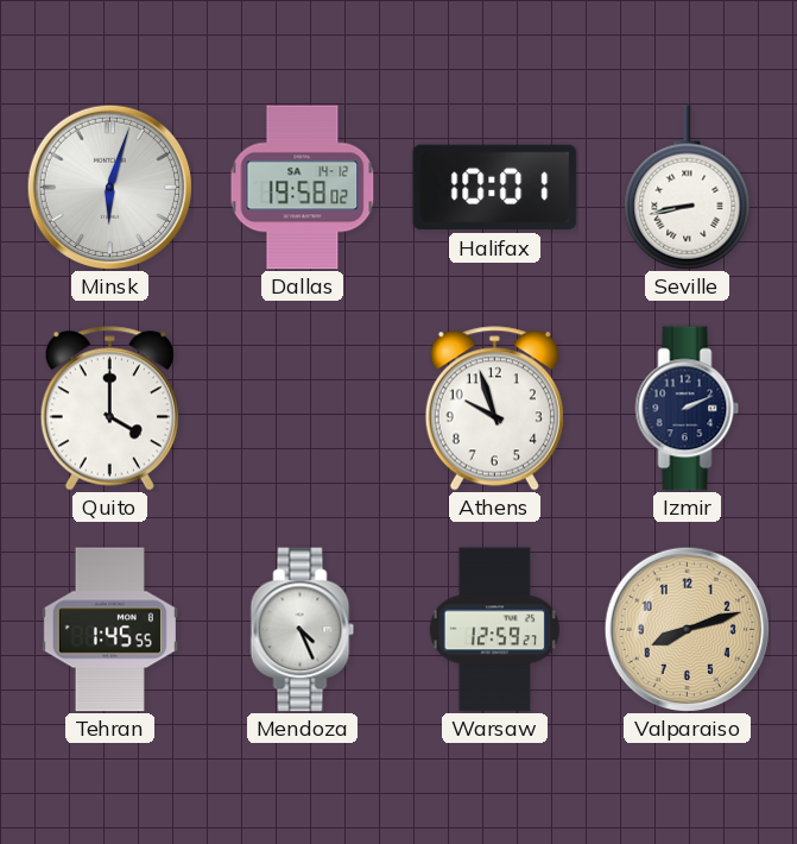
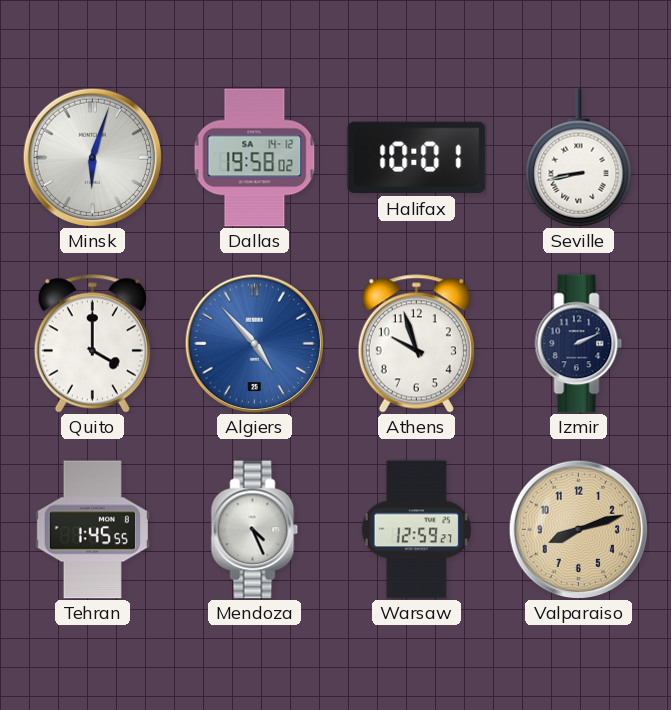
Algiers: none -> 4:53 (254, 343)
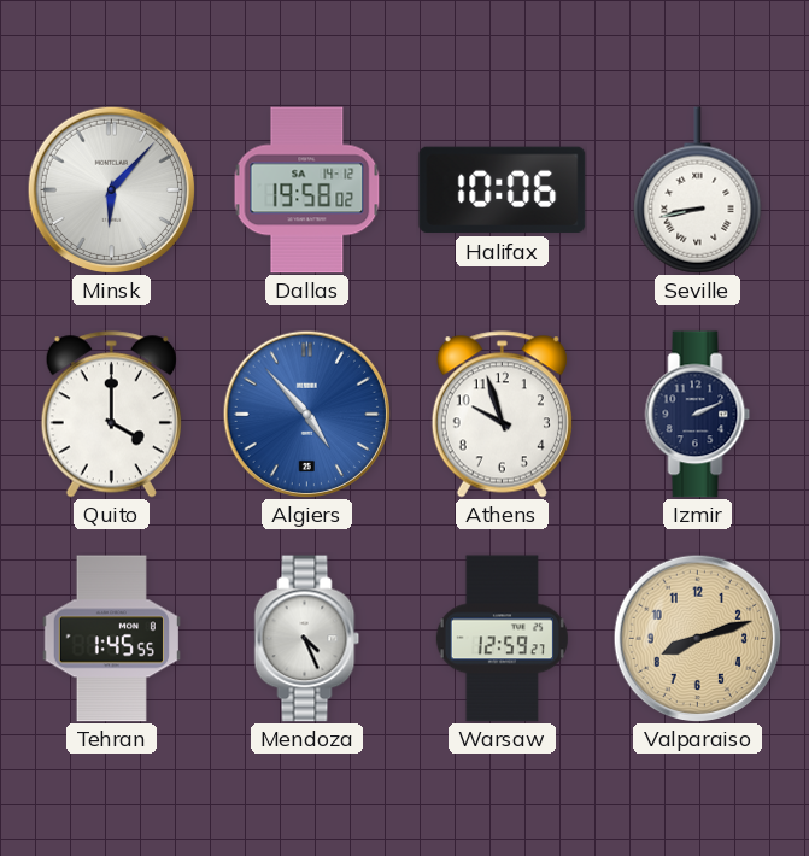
Minsk: 6:03 -> 6:07 (111, 189)
Halifax: 10:01 -> 10:06 (503, 190)
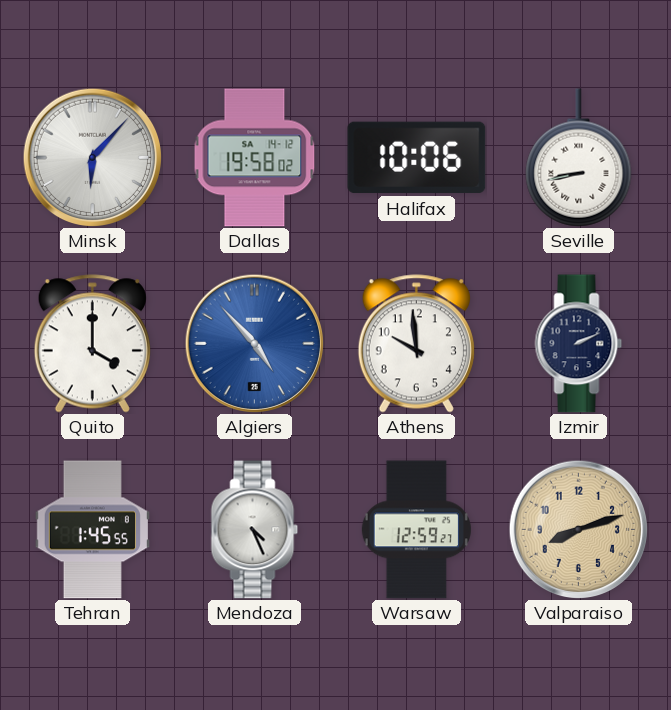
Athens: 9:57 -> 9:59 (416, 344)
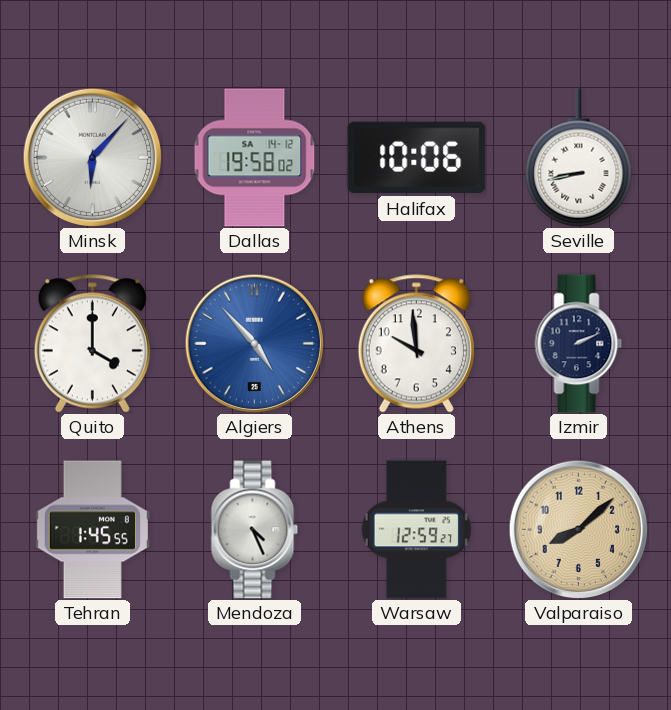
Valparaiso: 8:12 -> 8:08 (578, 529)
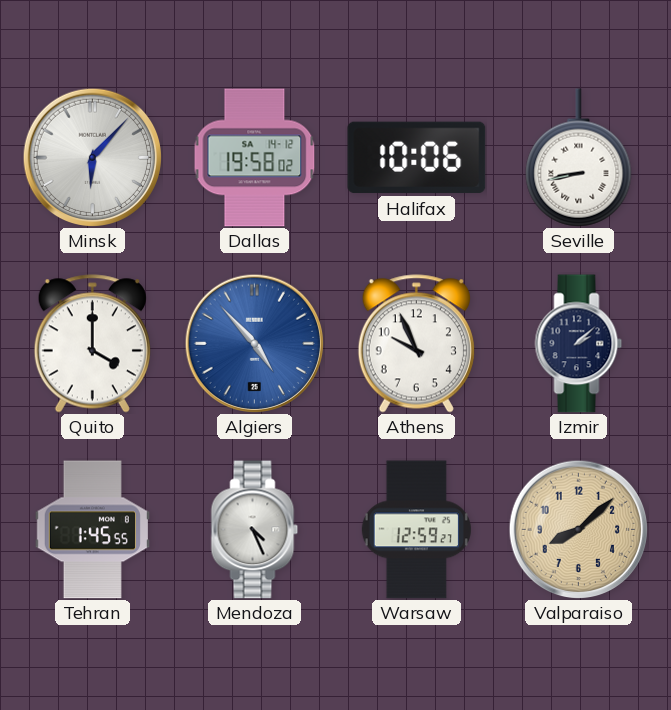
Athens: 9:59 -> 9:56 (416, 344)
Izmir: 2:11 -> 2:08 (579, 344)
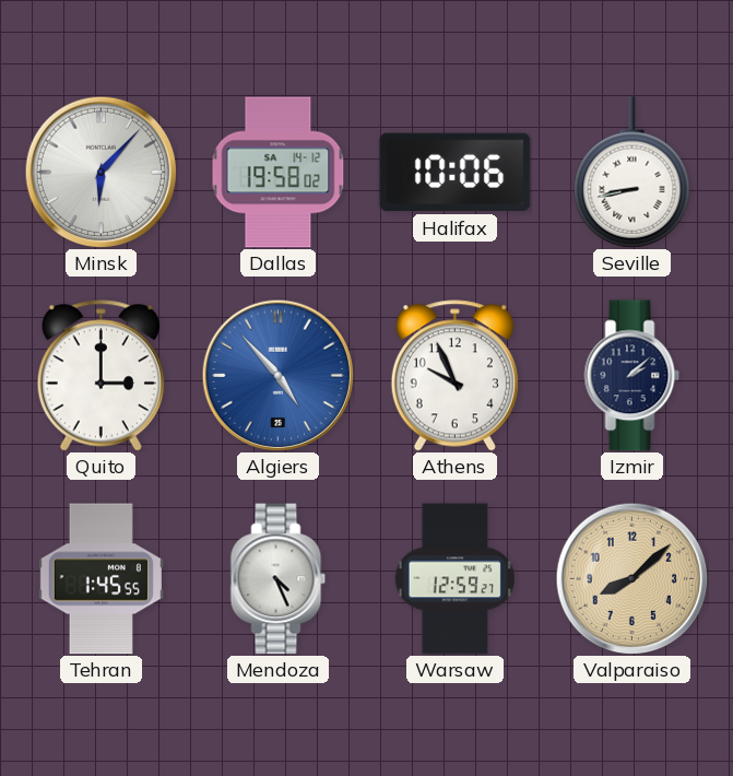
Quito: 4:00 -> 3:00 (101, 376)
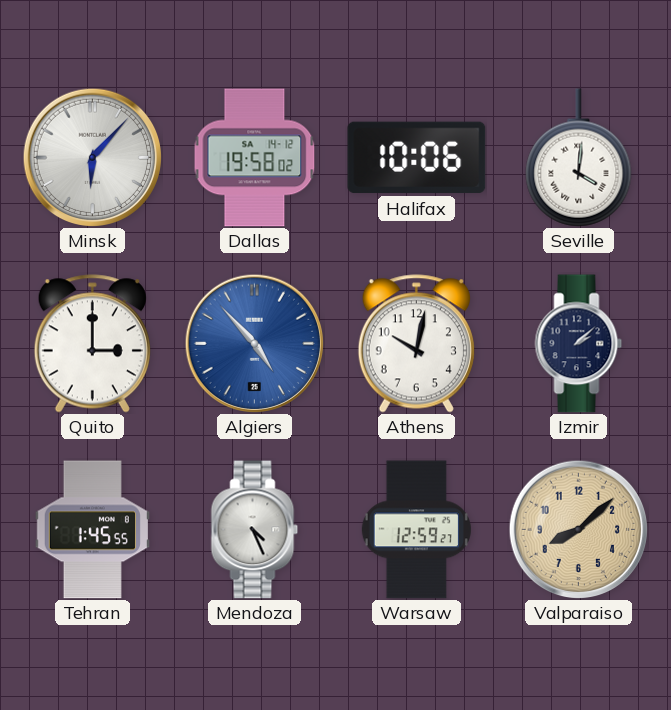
Seville: 8:43 -> 4:01 (579, 158)
Athens: 9:56 -> 10:02 (416, 344)
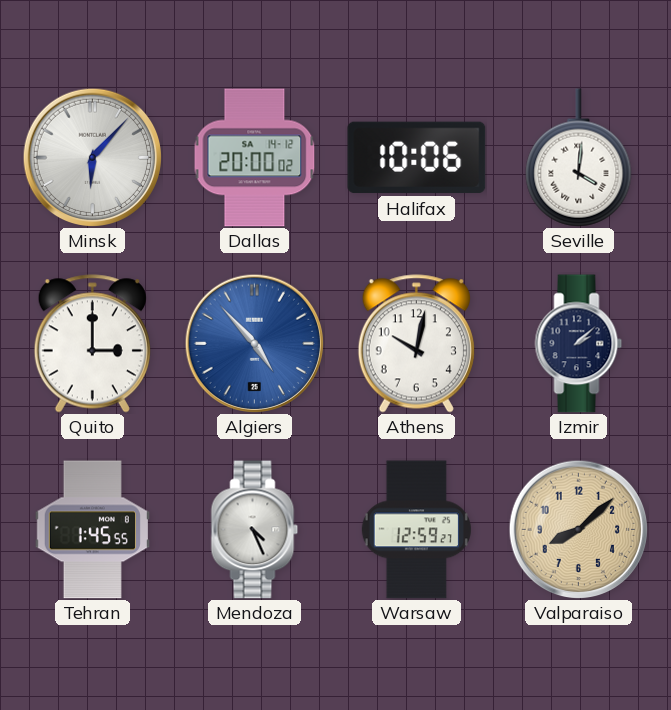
Dallas: 19:58 -> 20:00 (255, 158)
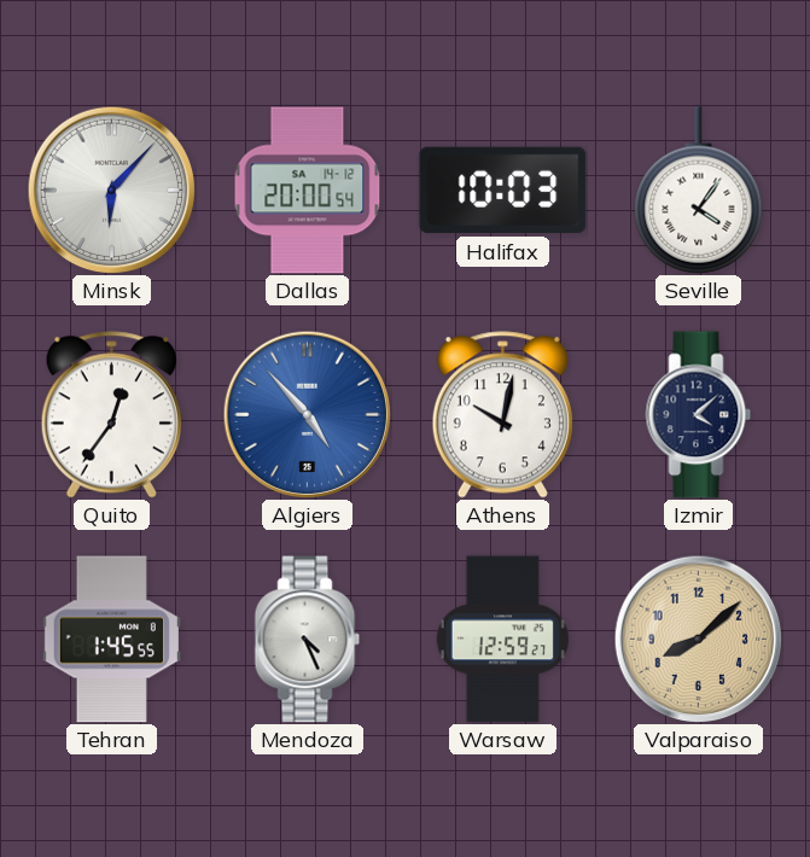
Dallas: 20:00:02 -> 20:00:54 (308, 191)
Halifax: 10:06 -> 10:03 (503, 191)
Seville: 4:01 -> 4:06 (699, 191)
Quito: 3:00 -> 12:36 (111, 415)
Izmir: 2:08 -> 4:08 (699, 415)
